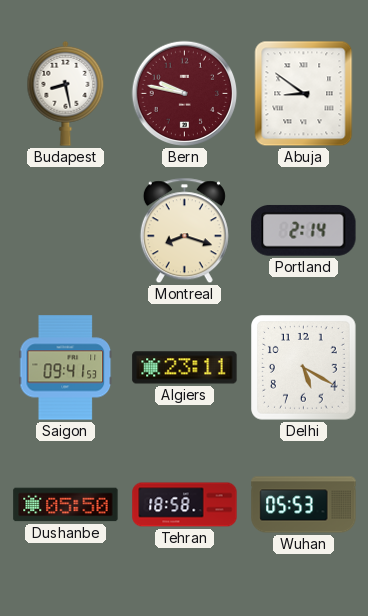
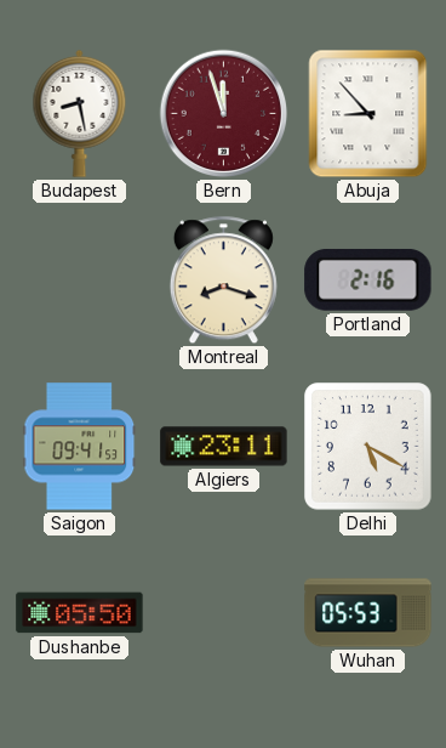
Bern: 9:47 -> 11:57 (224, 114)
Abuja: 8:51 -> 8:53 (368, 114)
Portland: 2:14 -> 2:16 (368, 279)
Tehran: 18:58 -> none (185, 505)
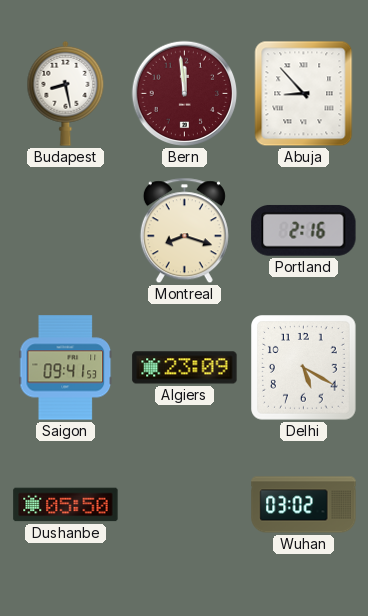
Bern: 11:57 -> 11:59 (185, 94)
Algiers: 23:11 -> 23:09 (185, 368)
Wuhan: 05:53 -> 03:02 (304, 505)
